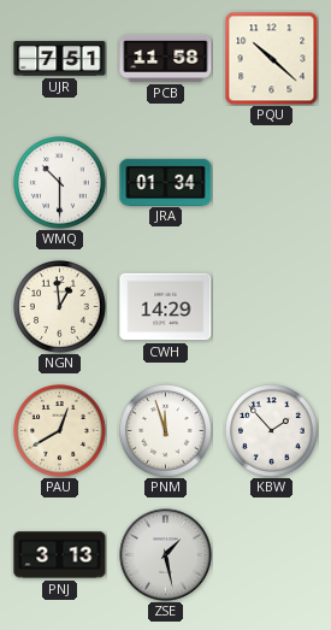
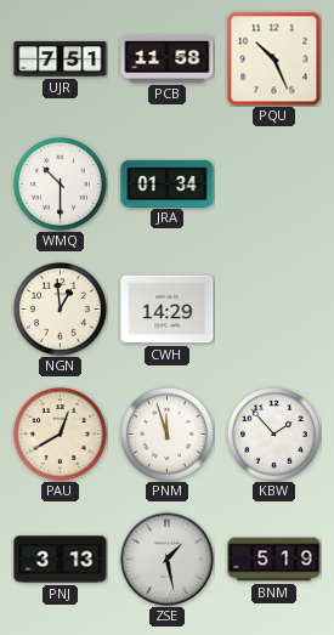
PQU: 10:22 -> 10:26 (273, 58)
BNM: none -> 5:19 (274, 560)
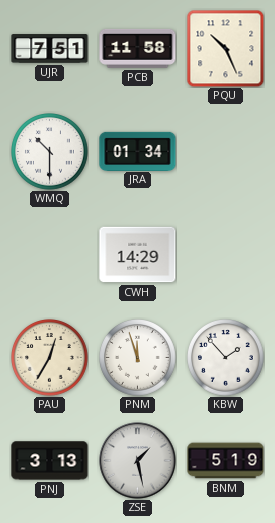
NGN: 12:59 -> none (61, 310)
PAU: 12:40 -> 12:35 (50, 358)
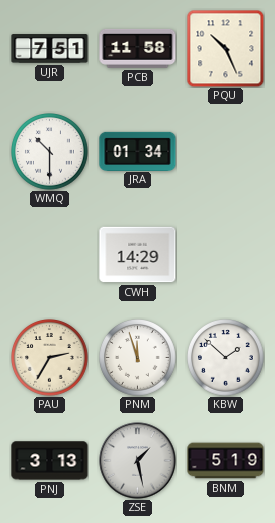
PAU: 12:35 -> 2:35 (50, 358)
KBW: 1:53 -> 1:52 (226, 358)
